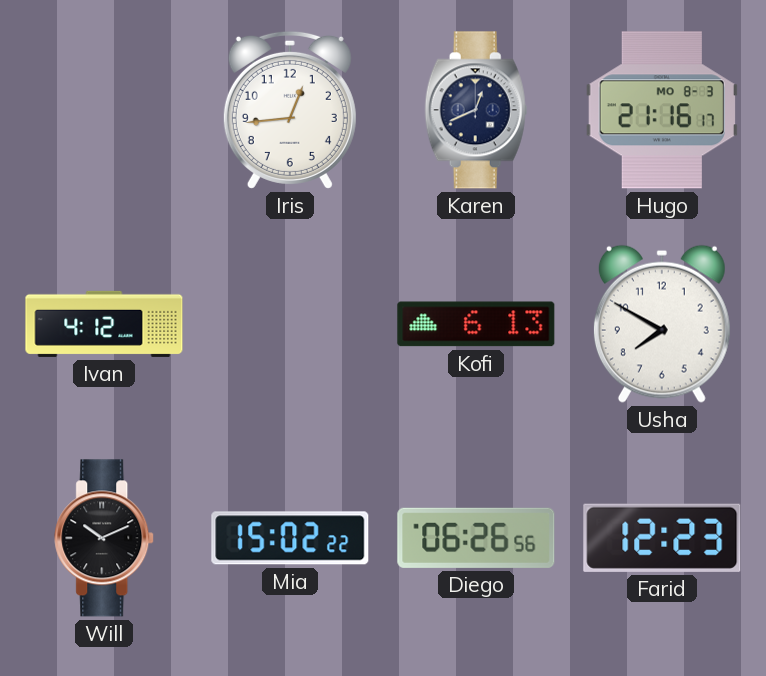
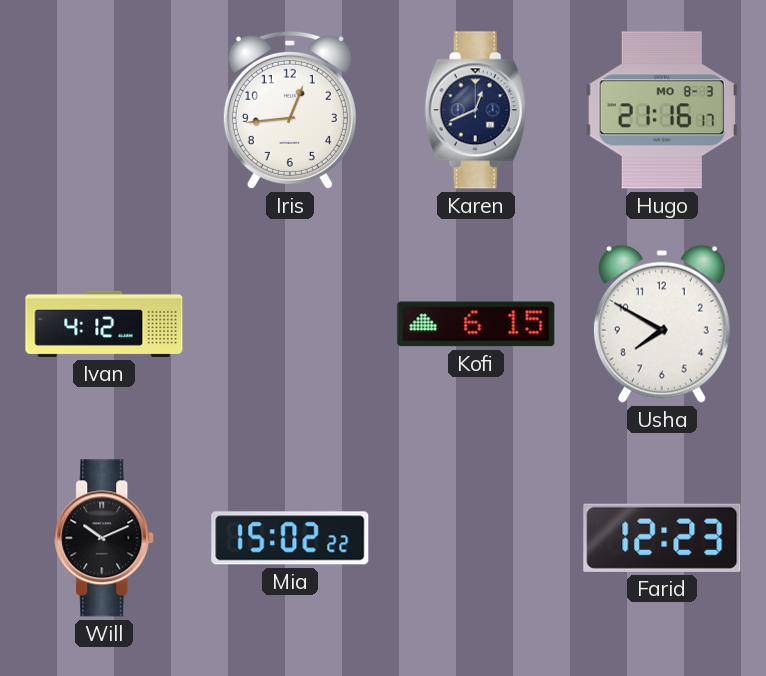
Kofi: 6:13 -> 6:15 (476, 324)
Diego: 06:26 -> none (476, 538)
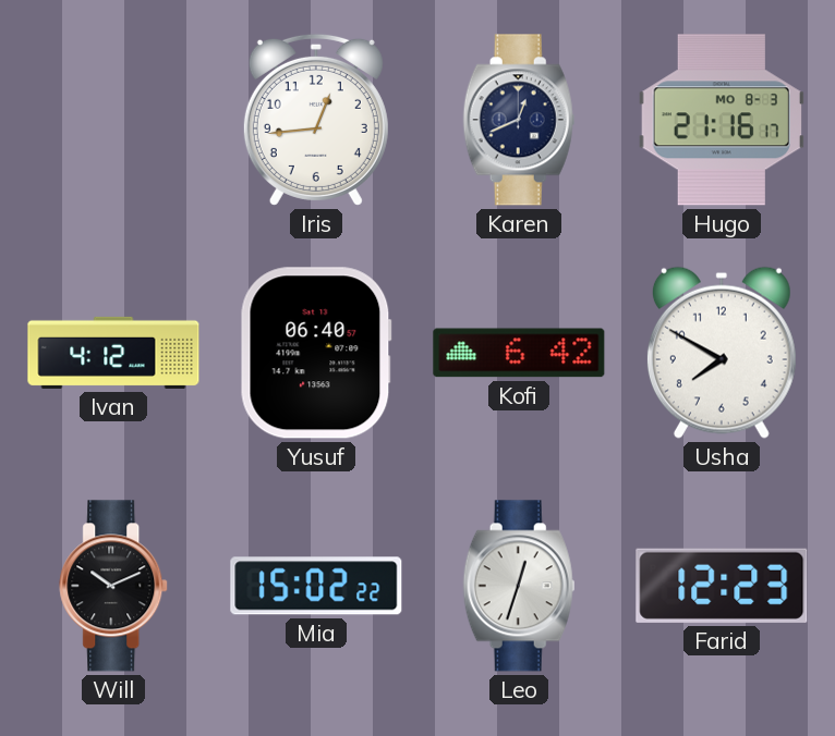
Yusuf: none -> 06:40 (316, 353)
Kofi: 6:15 -> 6:42 (519, 353)
Leo: none -> 12:33 (519, 586)
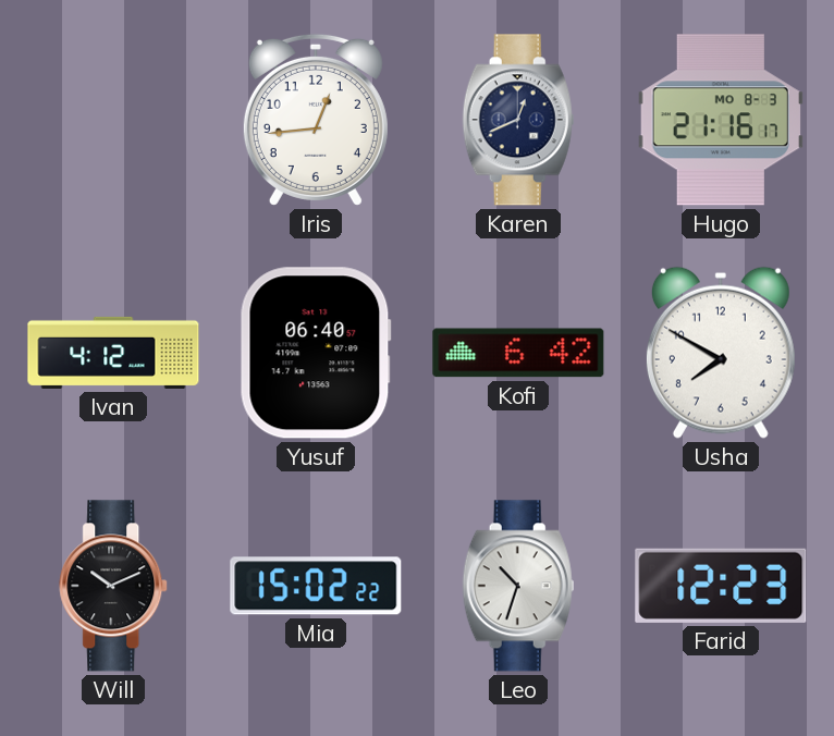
Leo: 12:33 -> 10:33 (518, 586)
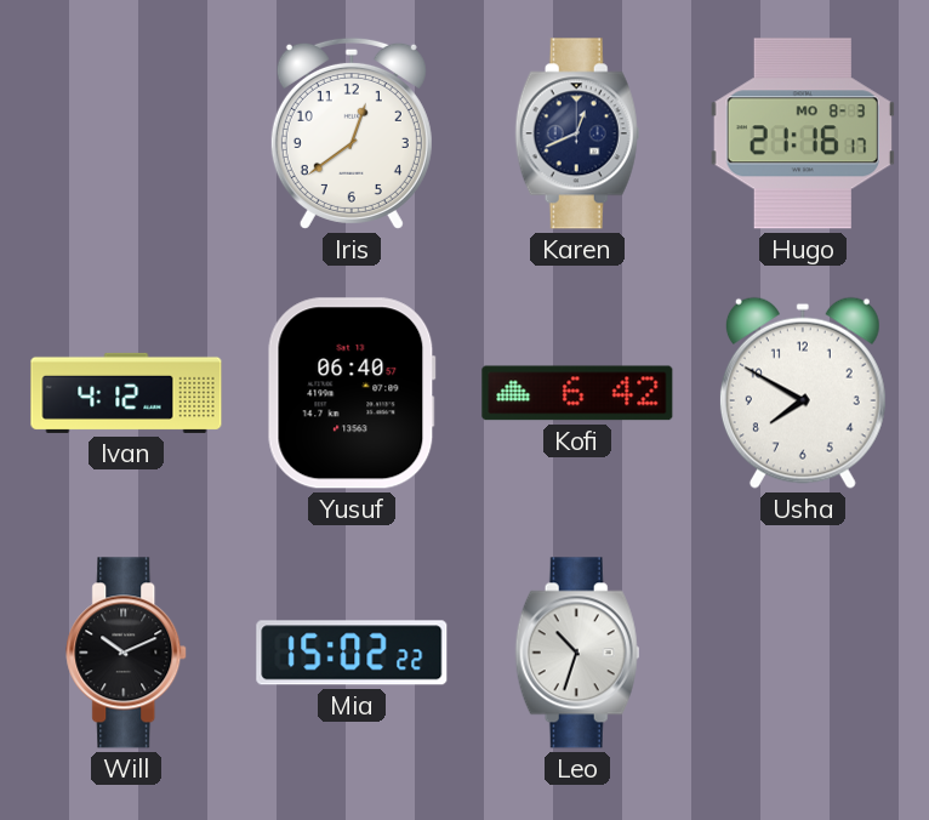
Iris: 12:44 -> 12:39 (352, 133)
Farid: 12:23 -> none (721, 586)
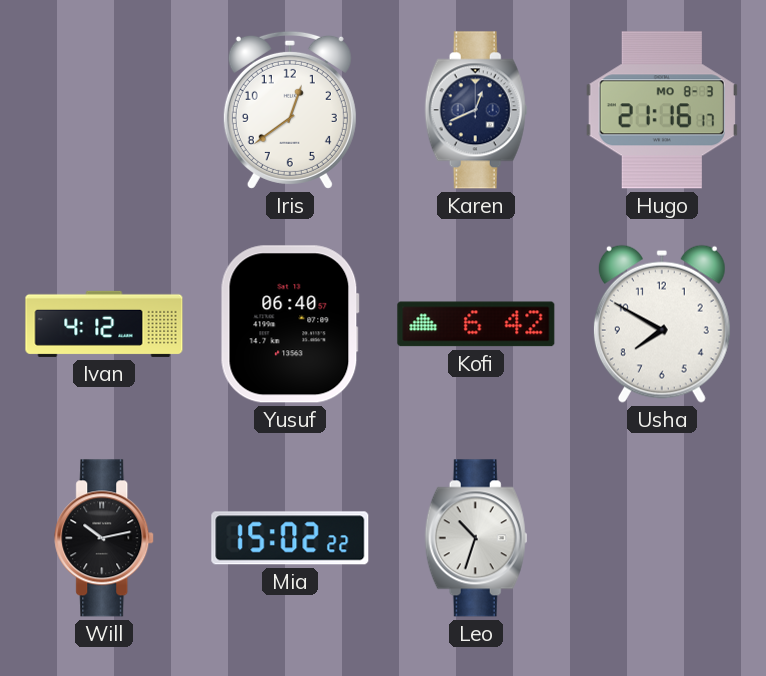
Will: 10:11 -> 10:13 (105, 538)
